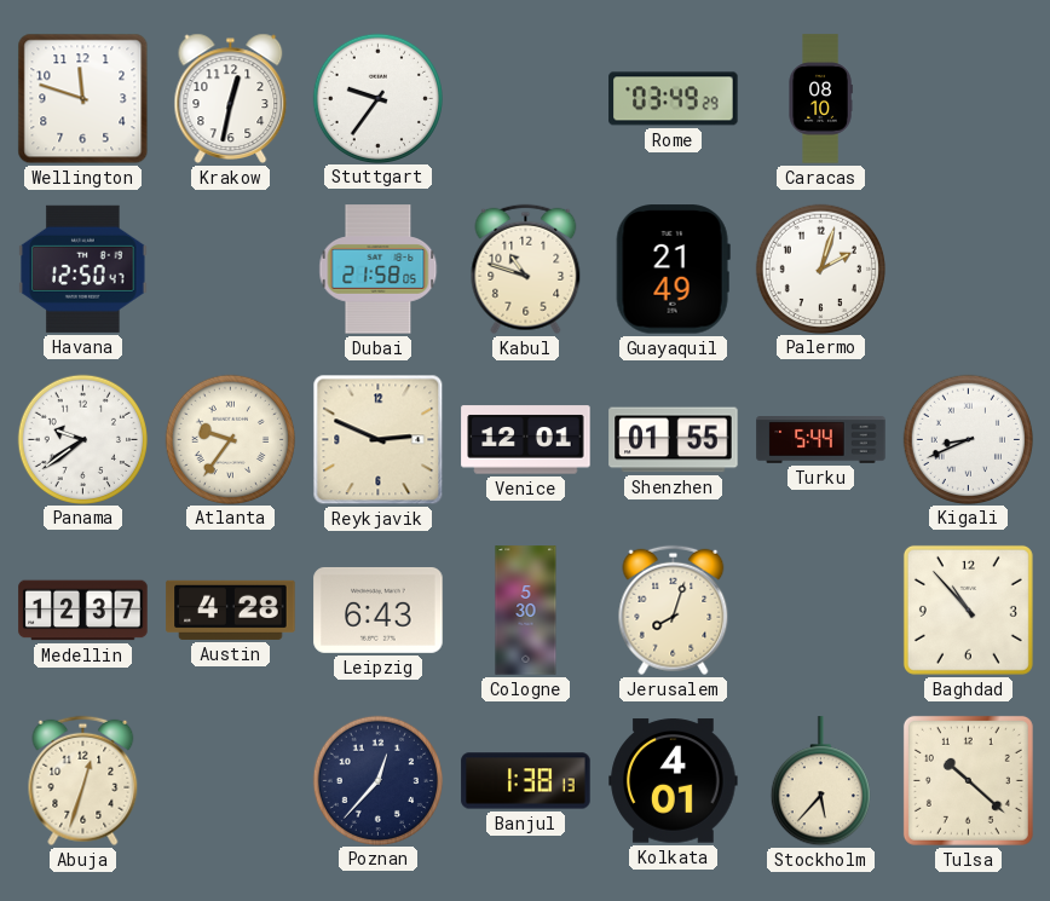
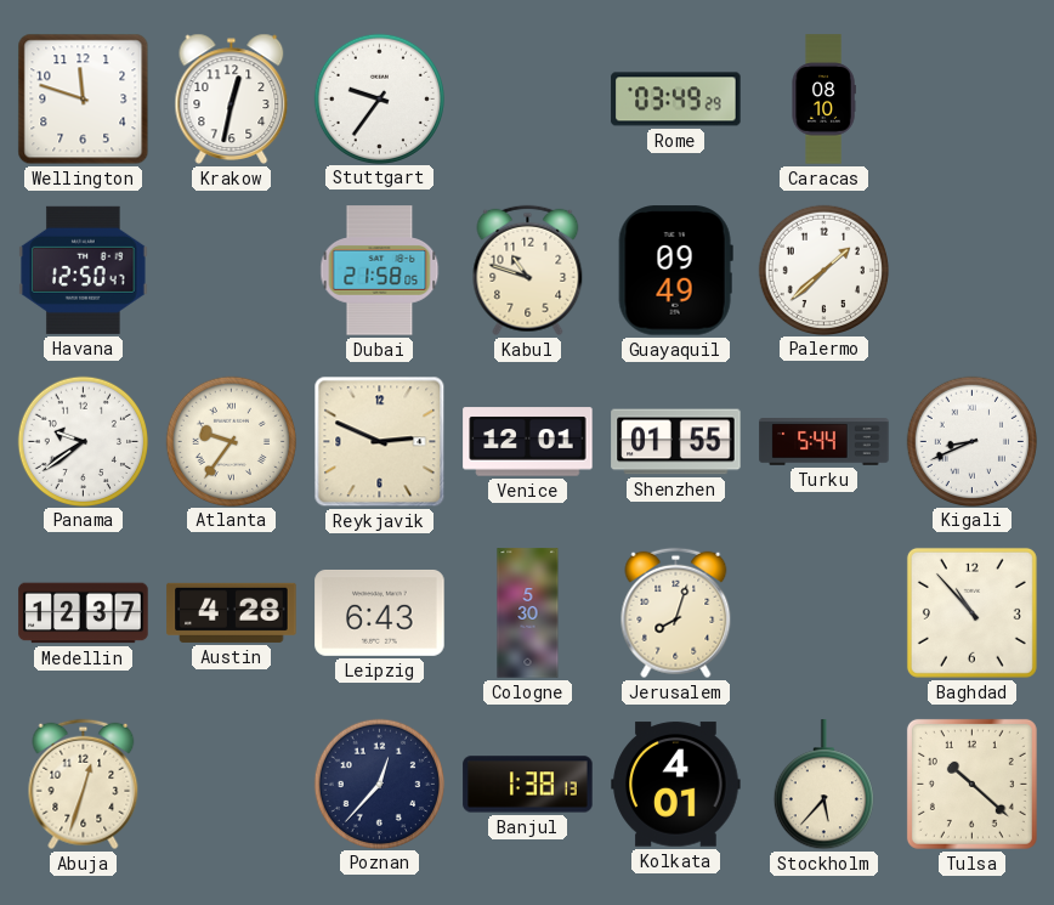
Guayaquil: 21:49 -> 09:49 (675, 271)
Palermo: 2:03 -> 1:38 (823, 270)
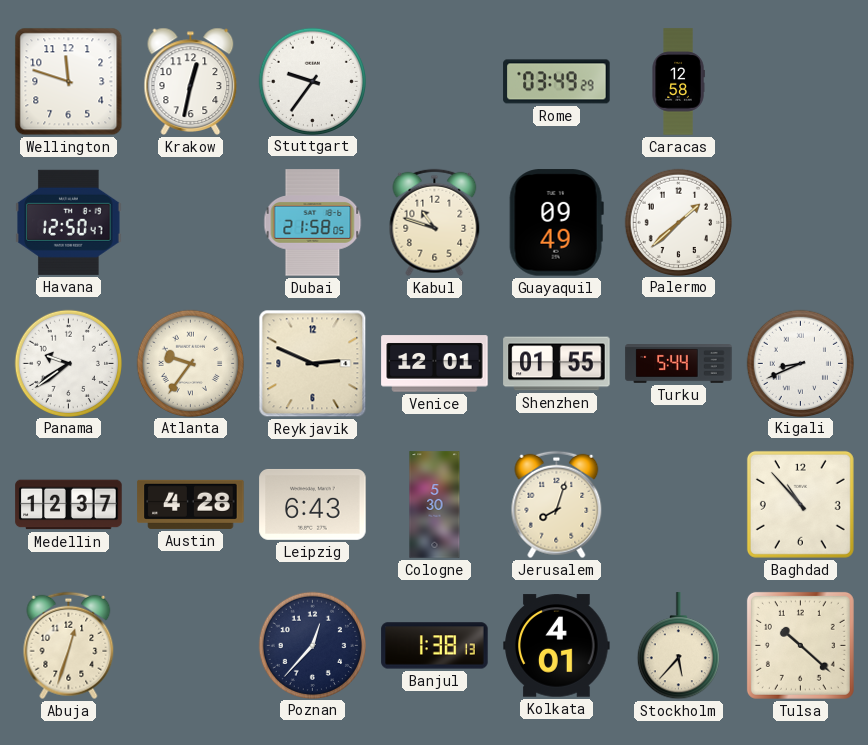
Caracas: 08:10 -> 12:58 (678, 82)
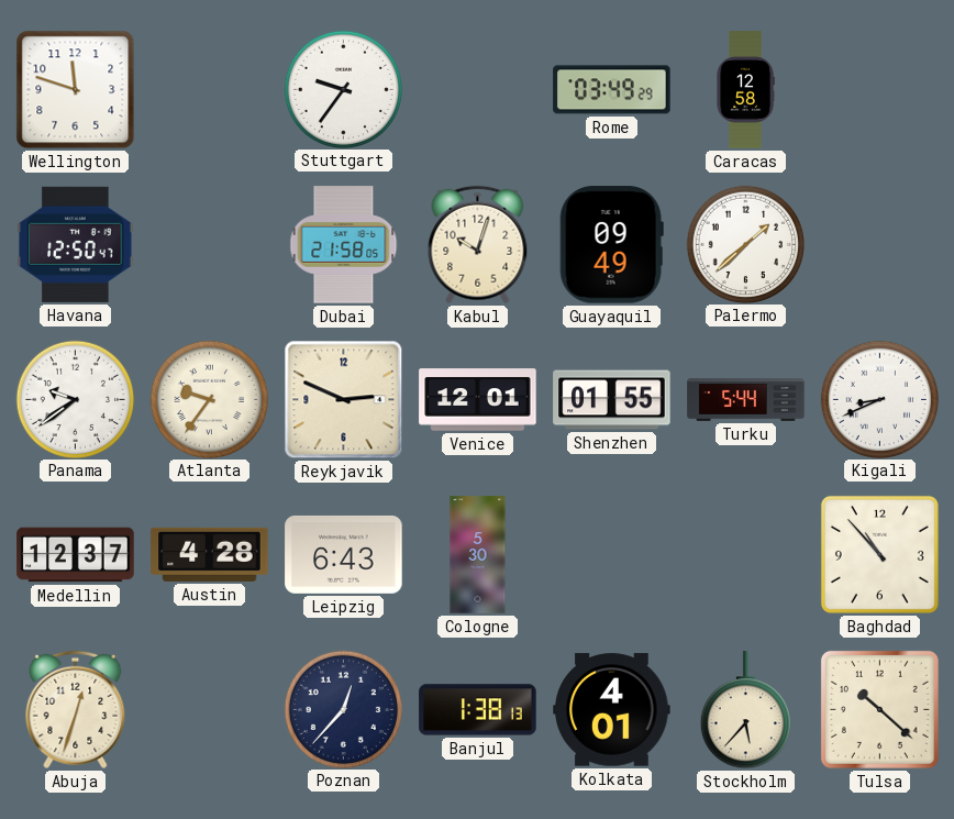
Krakow: 12:32 -> none (191, 81)
Kabul: 10:48 -> 10:03 (478, 245)
Jerusalem: 8:03 -> none (557, 505)
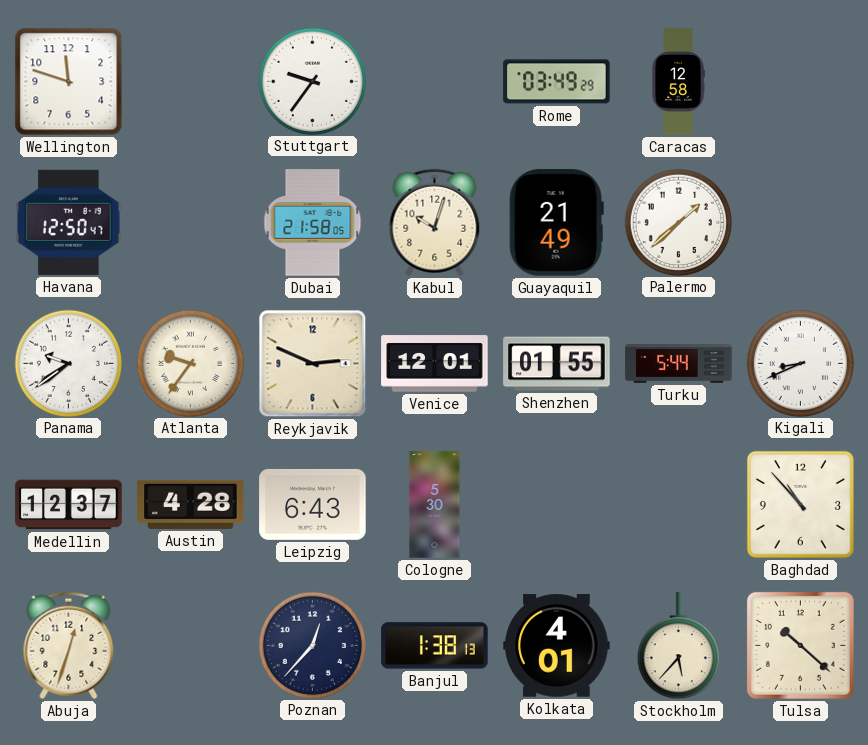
Guayaquil: 09:49 -> 21:49 (556, 223)
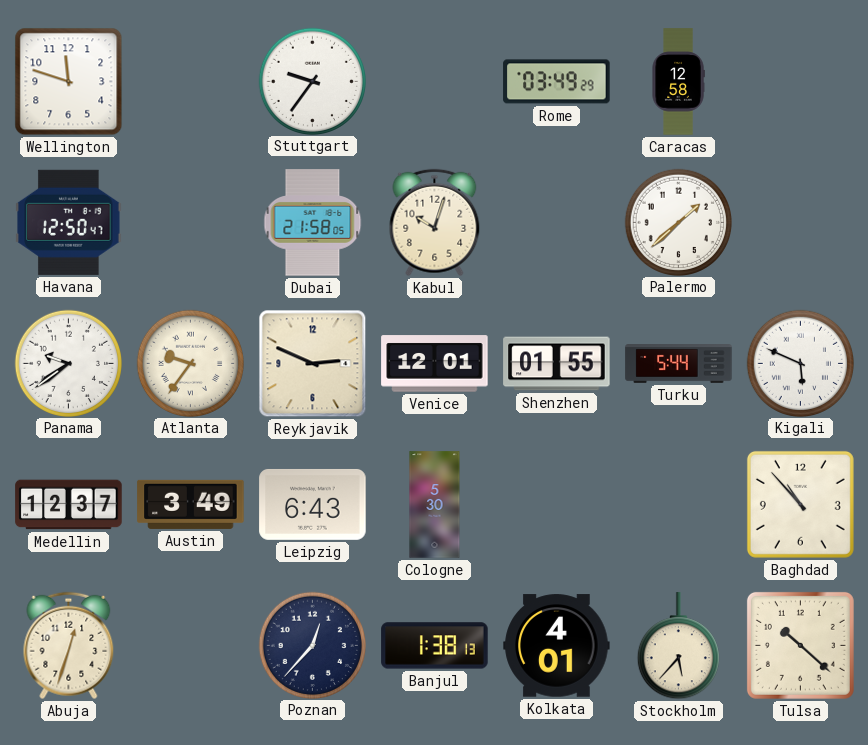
Guayaquil: 21:49 -> none (556, 223)
Kigali: 8:41 -> 5:49 (800, 363)
Austin: 4:28 -> 3:49 (191, 504)
